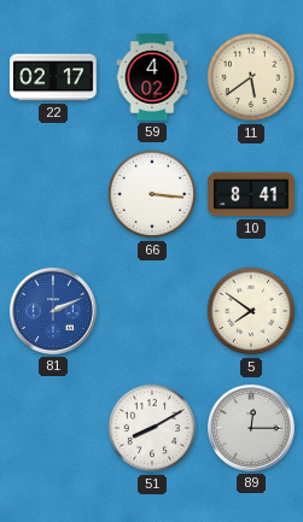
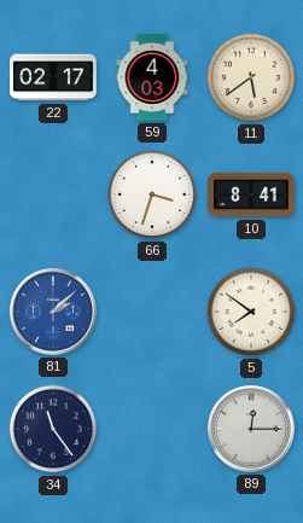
59: 4:02 -> 4:03 (152, 77)
66: 3:16 -> 3:33 (152, 194)
81: 2:11 -> 2:08 (53, 312)
34: none -> 11:24 (53, 429)
51: 8:10 -> none (152, 428)
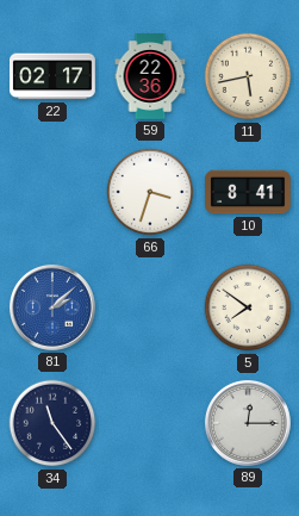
59: 4:03 -> 22:36 (150, 76)
11: 5:39 -> 5:43 (248, 76)
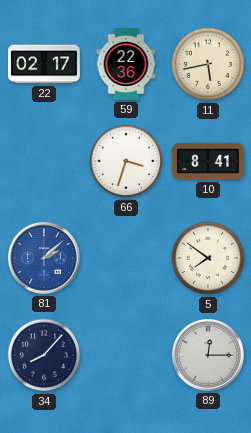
34: 11:24 -> 8:07 (44, 355)
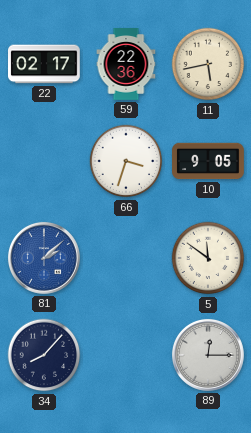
10: 8:41 -> 9:05 (208, 161)
5: 7:51 -> 11:51 (208, 258)
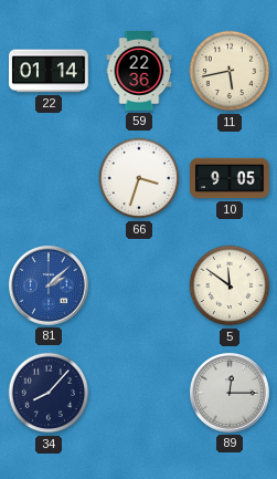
22: 02:17 -> 01:14 (50, 71)
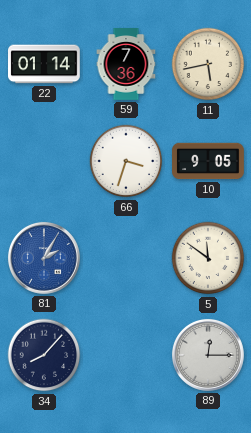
59: 22:36 -> 7:36 (126, 64)
81: 2:08 -> 2:05 (44, 258)
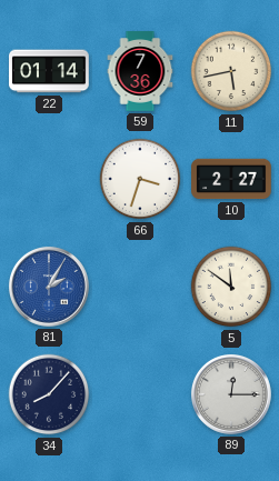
10: 9:05 -> 2:27 (231, 179)
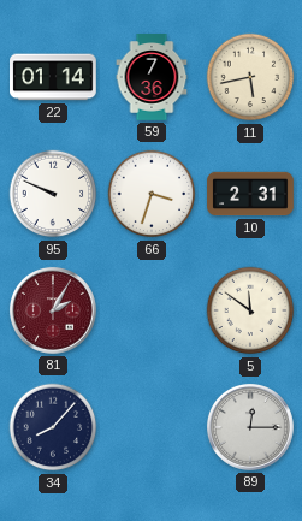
95: none -> 9:49 (53, 194)
10: 2:27 -> 2:31 (250, 194)
81 dial: blue -> burgundy (53, 310)
